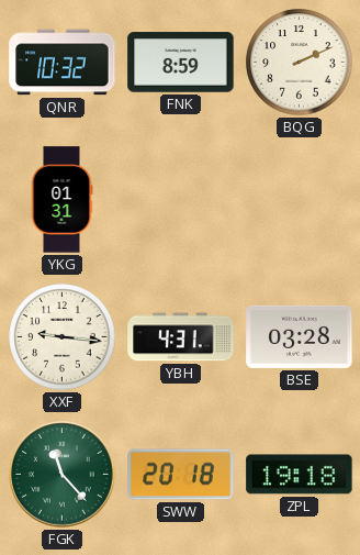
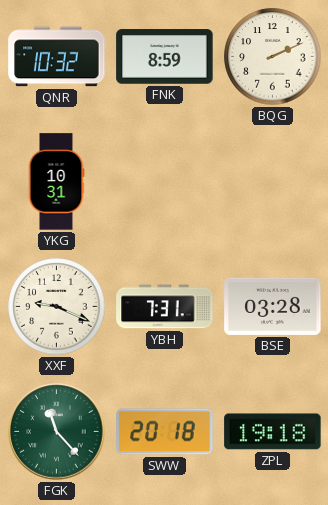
YKG: 01:31 -> 10:31 (56, 182)
XXF: 9:16 -> 9:19 (57, 307)
YBH: 4:31 -> 7:31 (165, 307)
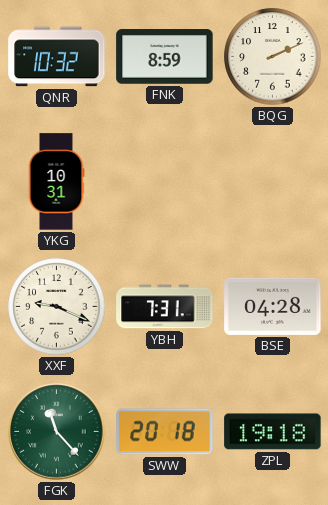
BSE: 03:28 -> 04:28 (273, 306)
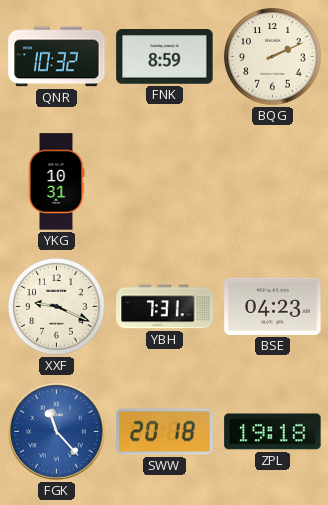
BSE: 04:28 -> 04:23 (273, 306)
FGK dial: green -> blue (57, 432)
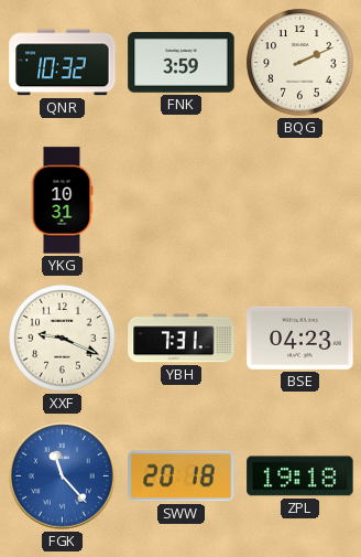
FNK: 8:59 -> 3:59 (182, 63)
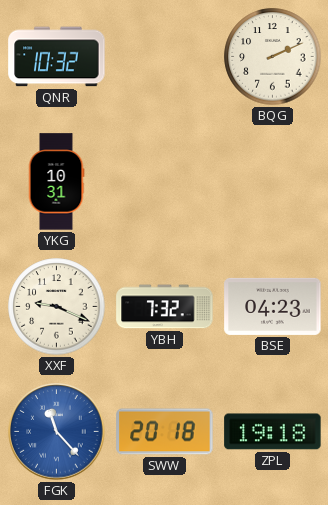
FNK: 3:59 -> none (182, 63)
YBH: 7:31 -> 7:32 (165, 307)
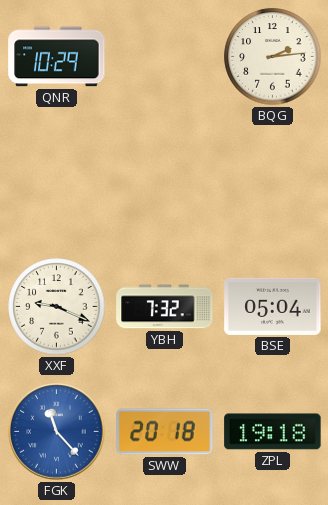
QNR: 10:32 -> 10:29 (57, 57)
BQG: 2:11 -> 2:14 (273, 57)
YKG: 10:31 -> none (56, 182)
BSE: 04:23 -> 05:04 (273, 306)
